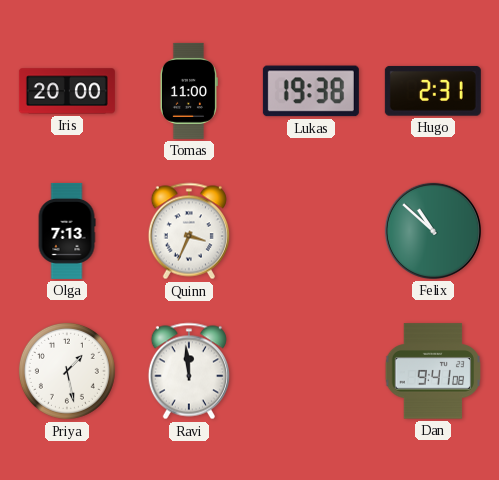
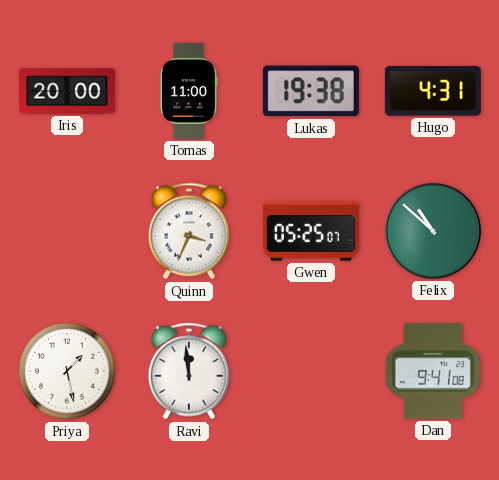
Hugo: 2:31 -> 4:31 (433, 91)
Olga: 7:13 -> none (67, 231)
Gwen: none -> 05:25 (311, 231)
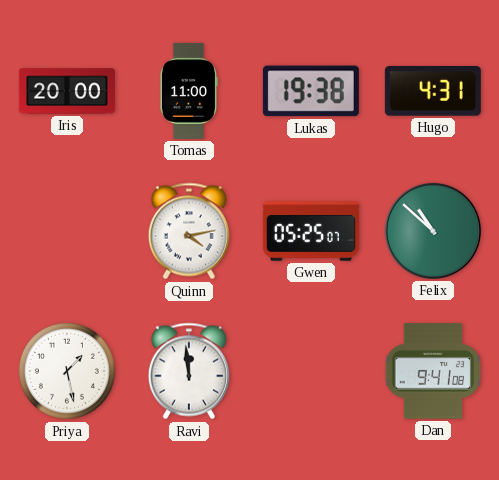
Quinn: 3:34 -> 4:13 (189, 231)
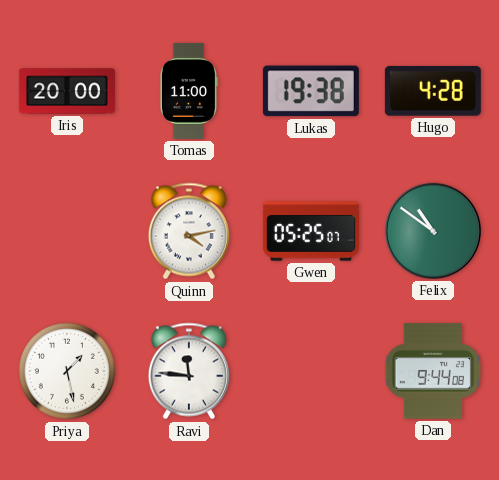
Hugo: 4:31 -> 4:28 (433, 91)
Felix: 10:52 -> 10:51 (433, 231)
Ravi: 11:59 -> 11:46 (189, 371)
Dan: 9:41 -> 9:44 (433, 371)
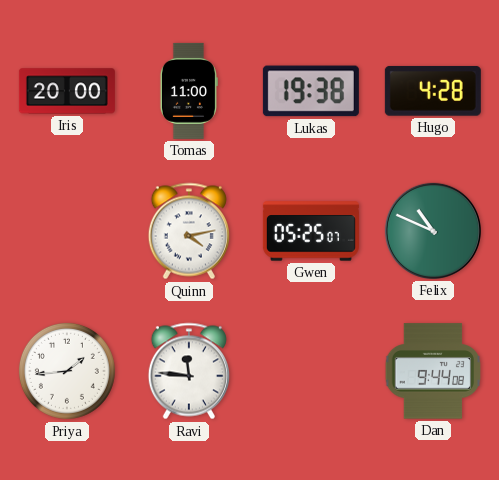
Felix: 10:51 -> 10:49 (433, 231)
Priya: 1:28 -> 1:44 (67, 371)
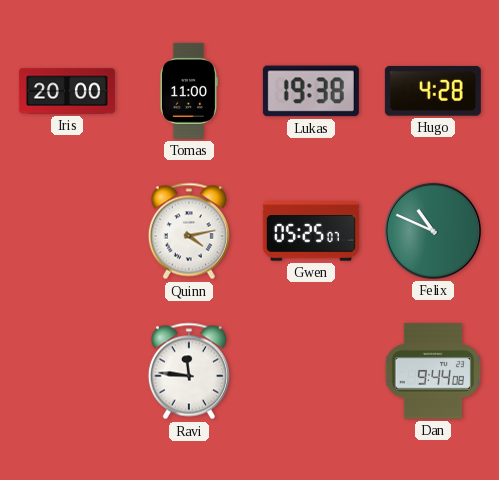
Priya: 1:44 -> none (67, 371)
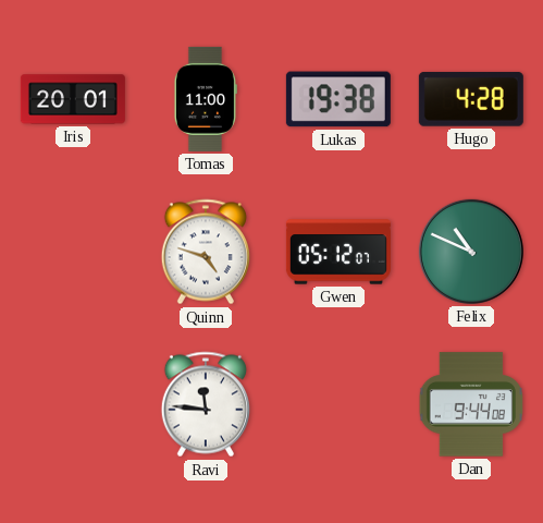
Iris: 20:00 -> 20:01 (73, 99)
Quinn: 4:13 -> 4:48 (206, 252)
Gwen: 05:25 -> 05:12 (338, 252)
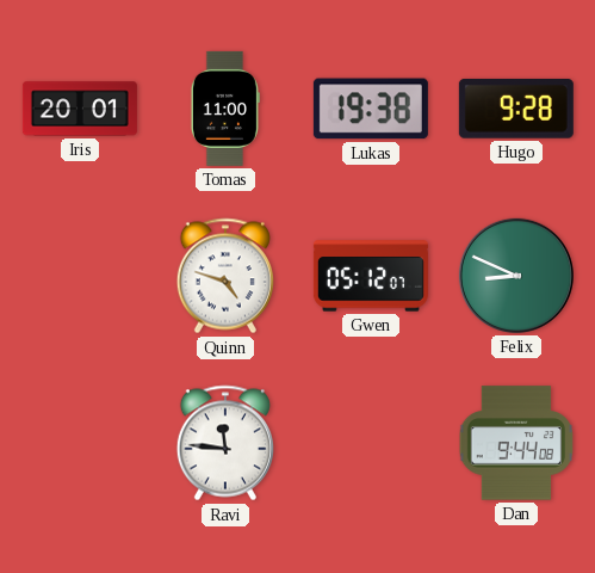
Hugo: 4:28 -> 9:28 (516, 109)
Felix: 10:49 -> 8:49 (516, 276)
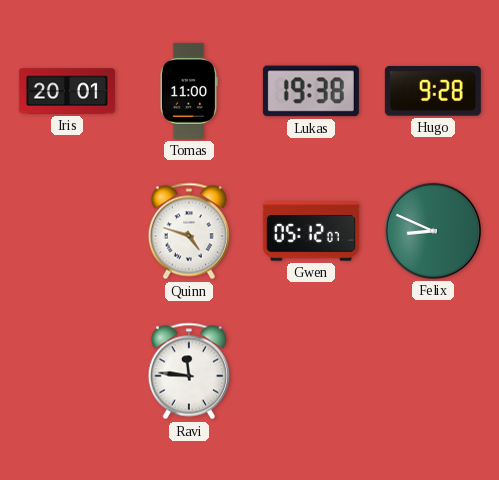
Dan: 9:44 -> none (516, 443)
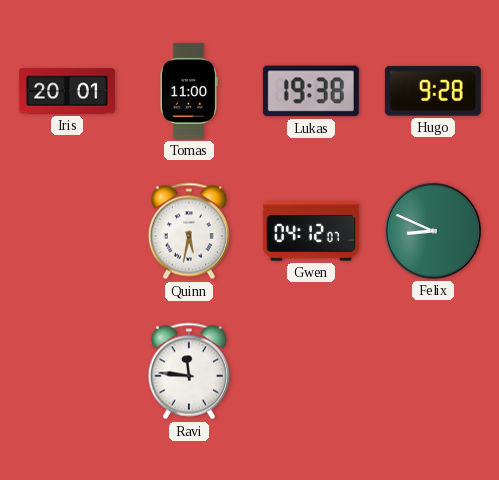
Quinn: 4:48 -> 5:32 (189, 231)
Gwen: 05:12 -> 04:12 (311, 231)
